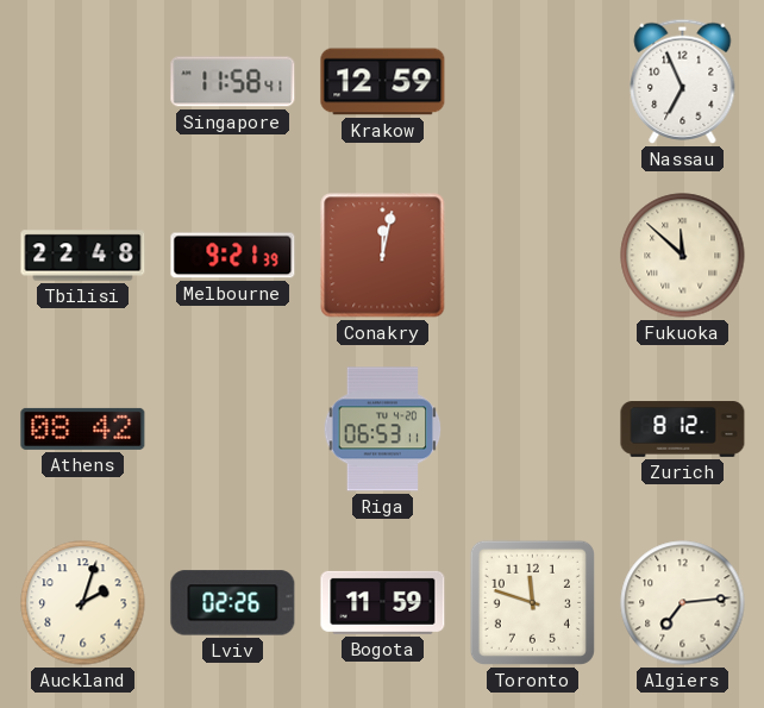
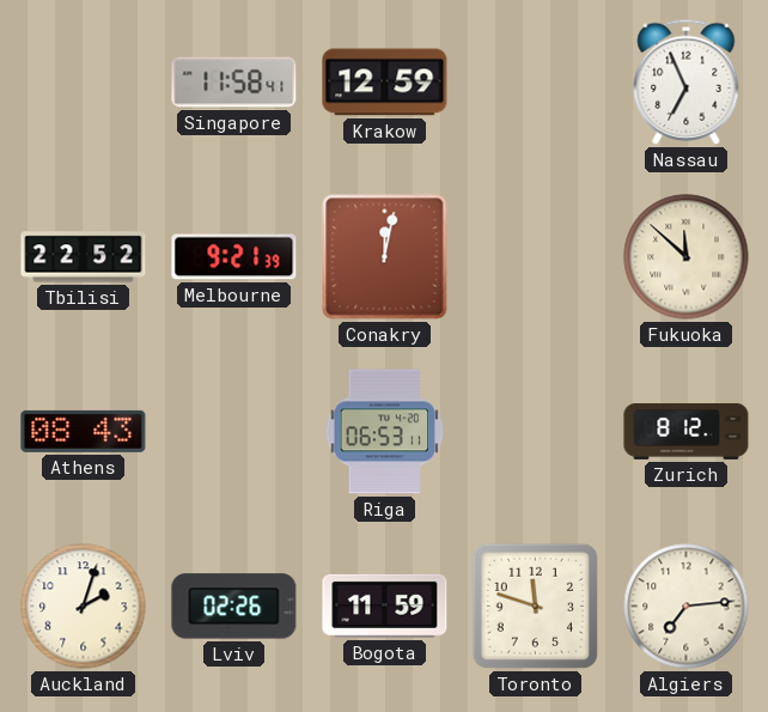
Tbilisi: 22:48 -> 22:52 (84, 257)
Athens: 08:42 -> 08:43 (84, 431)
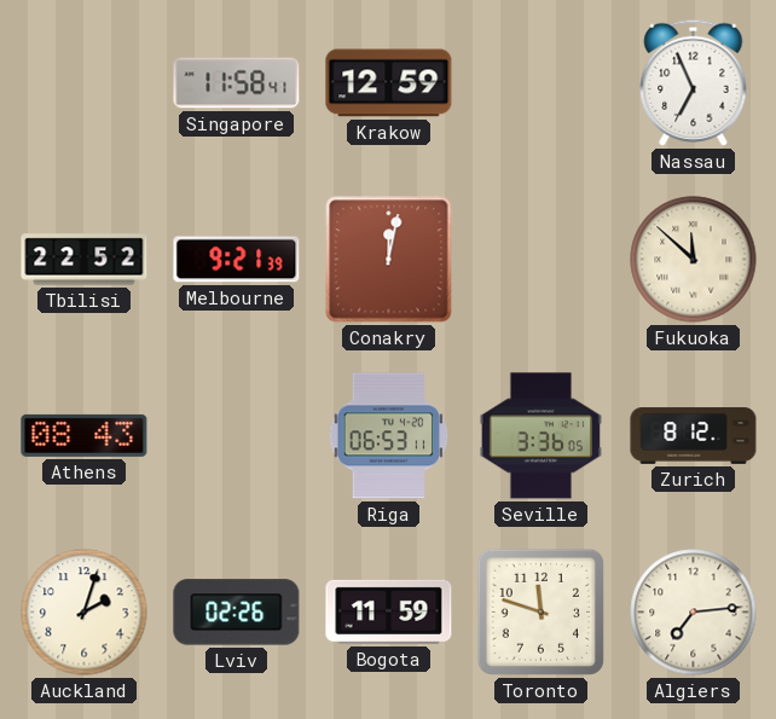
Seville: none -> 3:36 (540, 436)
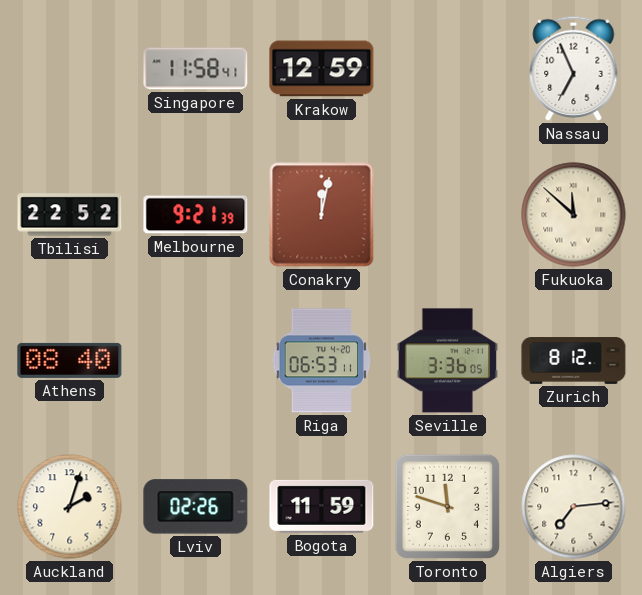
Athens: 08:43 -> 08:40 (70, 360)
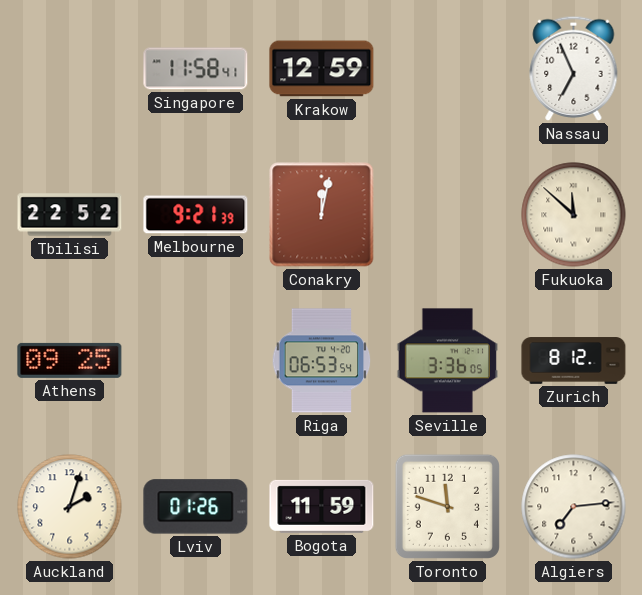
Athens: 08:40 -> 09:25 (70, 360)
Riga: 06:53:11 -> 06:53:54 (322, 361)
Lviv: 02:26 -> 01:26 (196, 507)
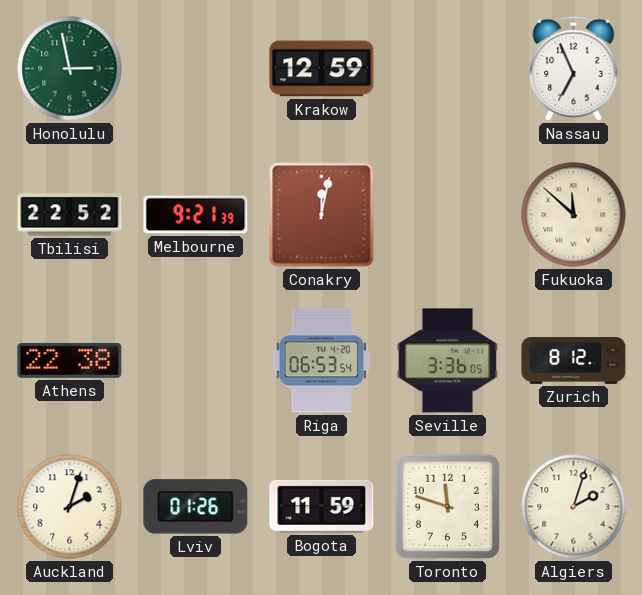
Honolulu: none -> 2:58 (70, 69)
Singapore: 11:58 -> none (196, 69)
Athens: 09:25 -> 22:38 (70, 360)
Algiers: 7:14 -> 2:03 (574, 507)
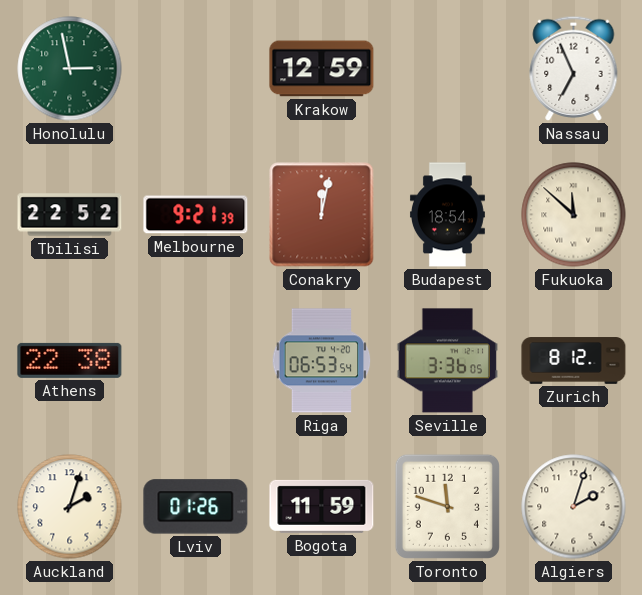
Budapest: none -> 18:54 (447, 215)
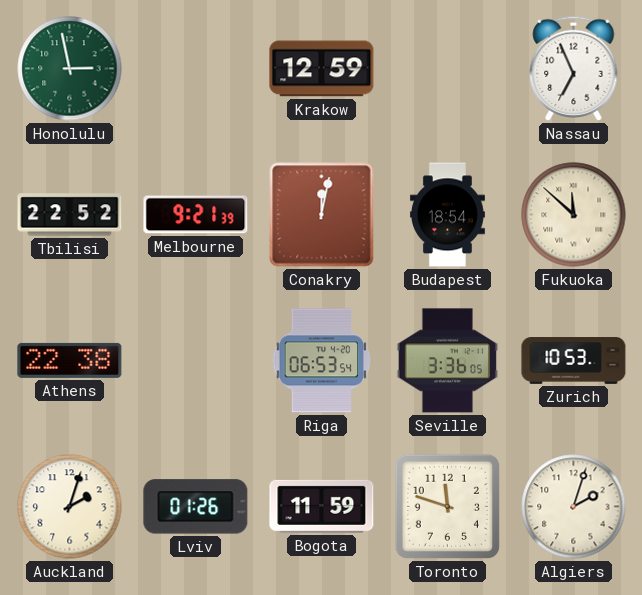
Zurich: 8:12 -> 10:53 (574, 361)
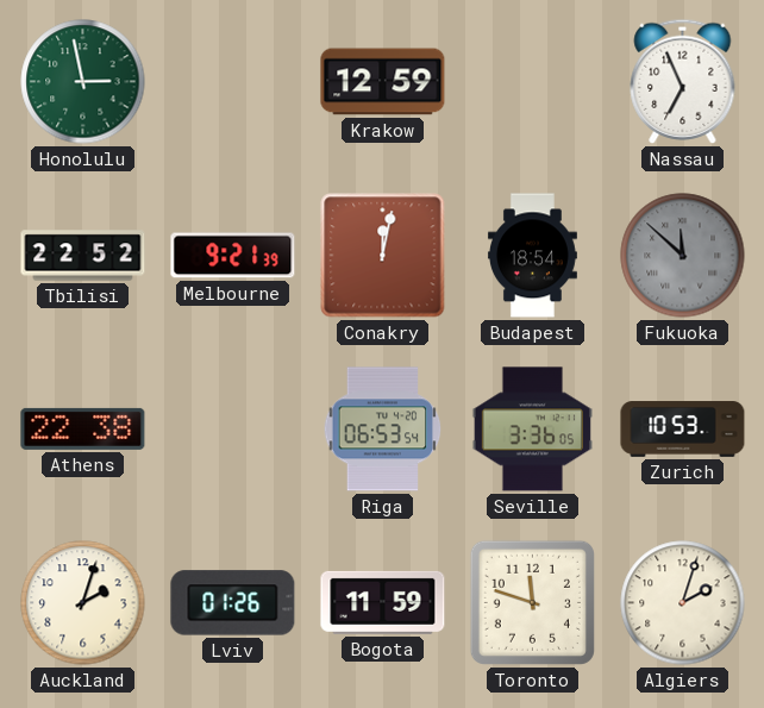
Fukuoka dial: cream -> grey (683, 256)
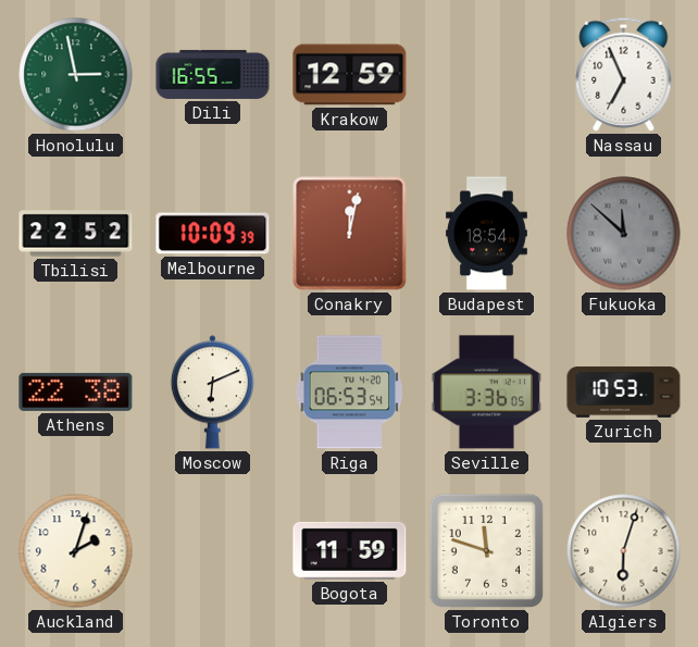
Dili: none -> 16:55 (213, 74)
Melbourne: 9:21 -> 10:09 (213, 234)
Moscow: none -> 6:11 (212, 393)
Lviv: 01:26 -> none (233, 603)
Algiers: 2:03 -> 6:03 (624, 551)
